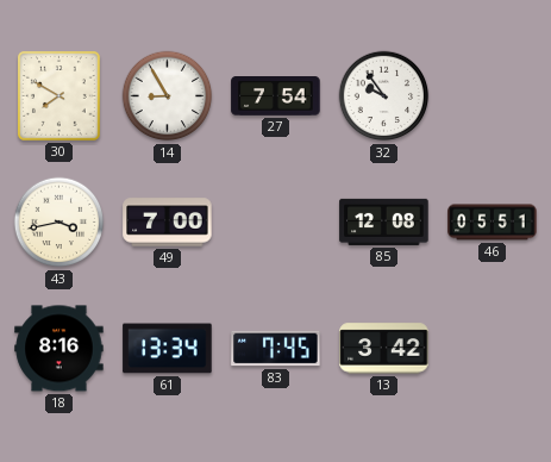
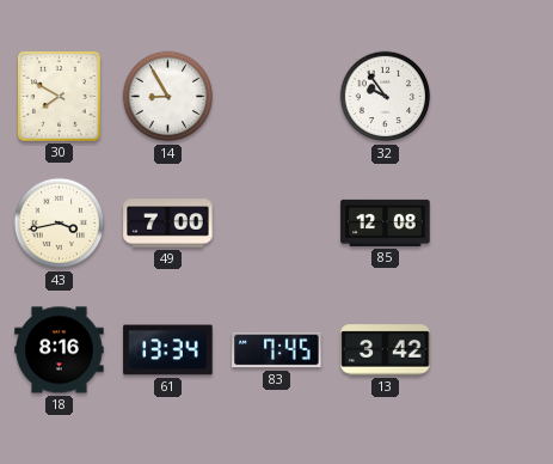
27: 7:54 -> none (276, 96)
46: 05:51 -> none (493, 223)
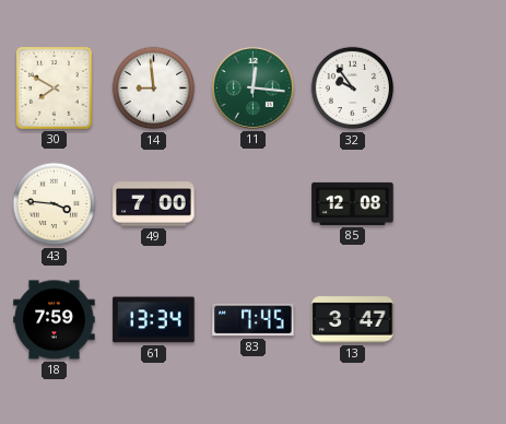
14: 8:55 -> 8:59 (154, 89)
11: none -> 12:16 (252, 87)
43: 3:43 -> 3:46 (55, 204)
18: 8:16 -> 7:59 (55, 320)
13: 3:42 -> 3:47 (353, 320)
